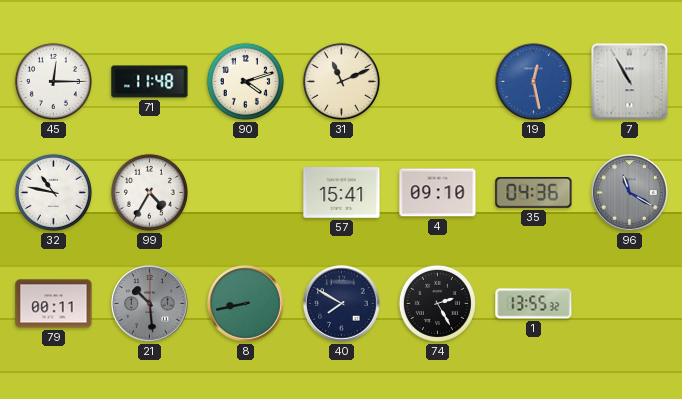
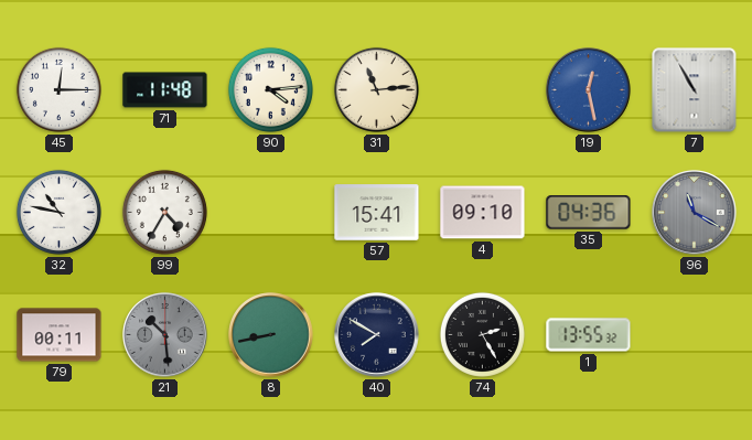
90: 4:12 -> 4:14 (270, 89)
31: 11:11 -> 11:14 (376, 89)
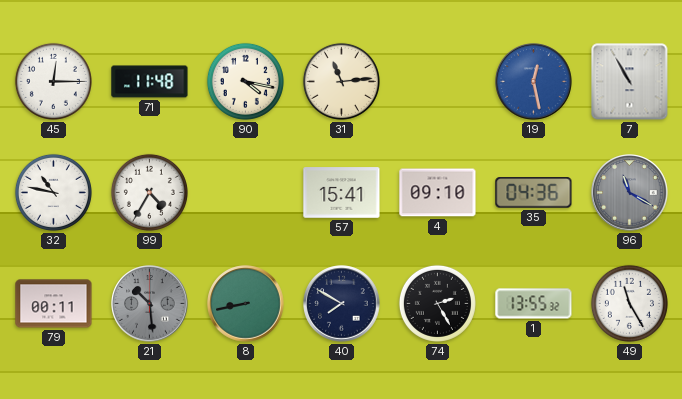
90: 4:14 -> 4:17 (245, 81)
49: none -> 11:25 (629, 303)
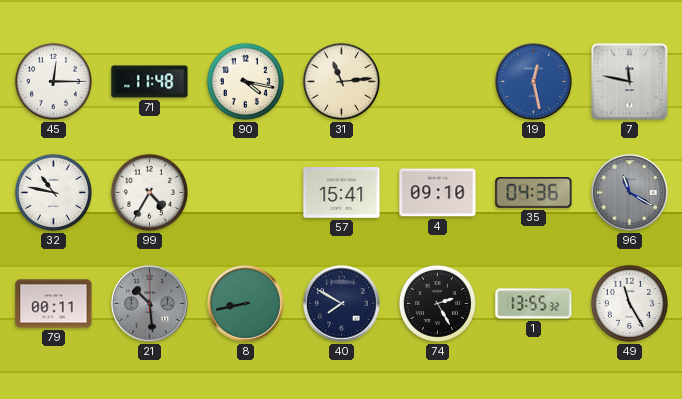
7: 10:55 -> 11:47 (630, 82)
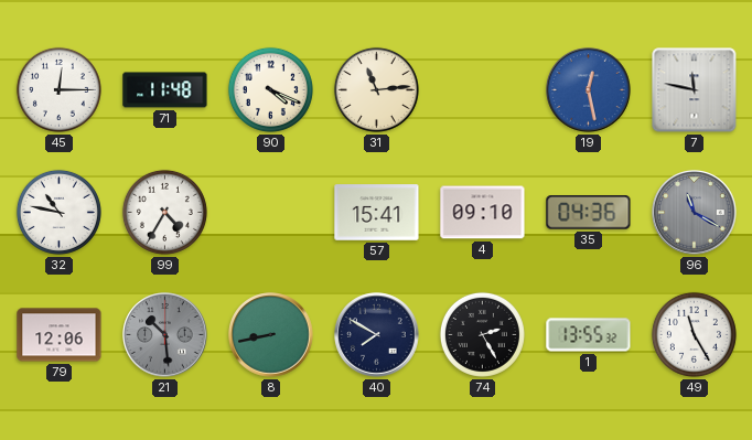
90: 4:17 -> 4:19 (270, 89)
79: 00:11 -> 12:06 (60, 335)
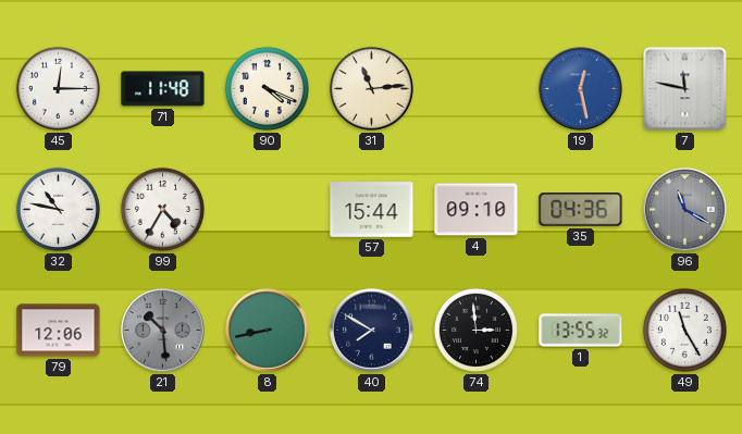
57: 15:41 -> 15:44 (372, 210)
74: 2:25 -> 2:59 (475, 330)
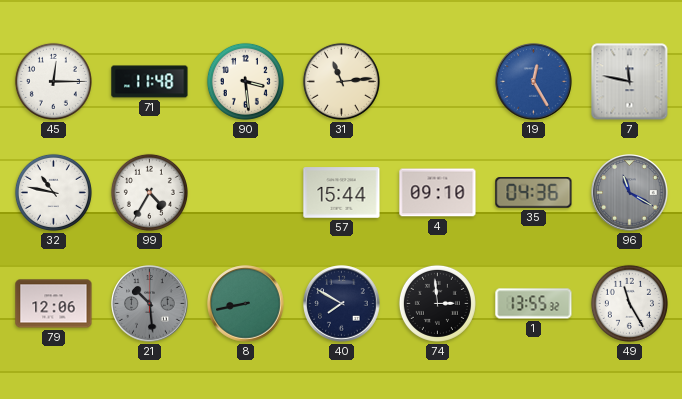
90: 4:19 -> 3:29 (245, 81)
19: 12:28 -> 12:25 (534, 82)
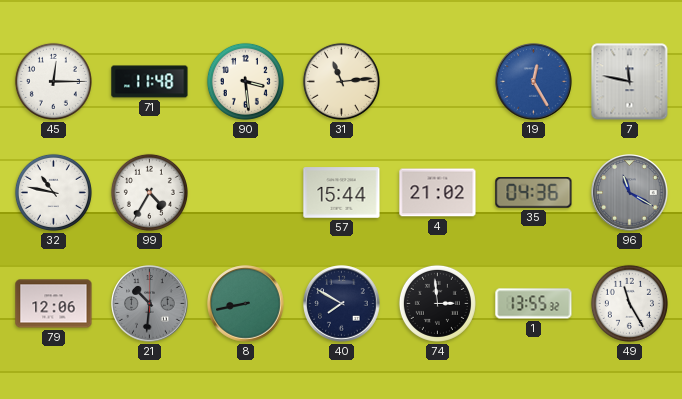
4: 09:10 -> 21:02 (438, 193)
21: 10:29 -> 10:31 (150, 304)
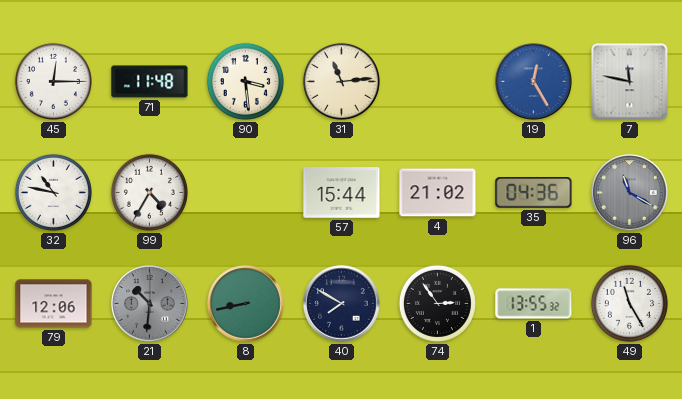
74: 2:59 -> 2:54 (437, 303)
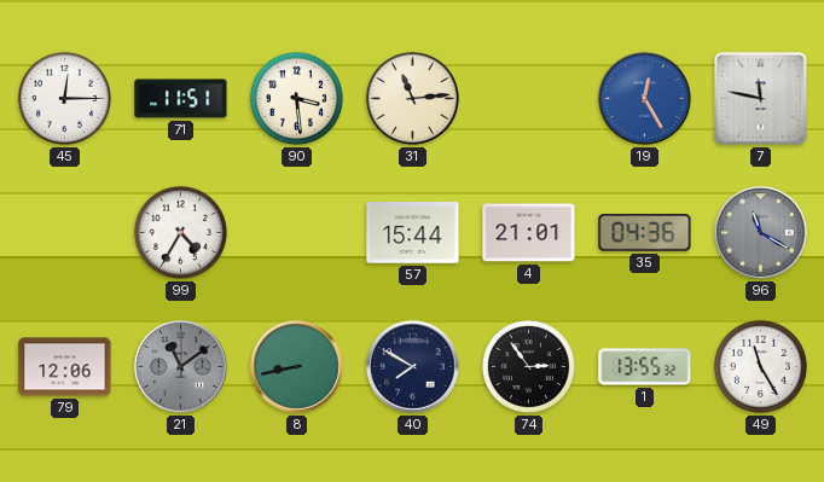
71: 11:48 -> 11:51 (181, 99)
32: 10:47 -> none (53, 192)
4: 21:02 -> 21:01 (529, 233)
21: 10:31 -> 11:09 (181, 367)
